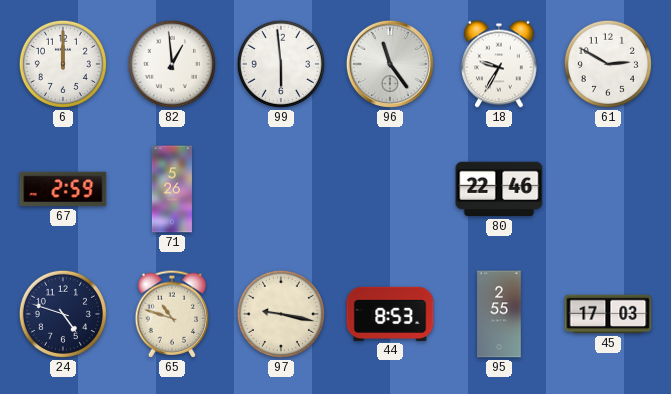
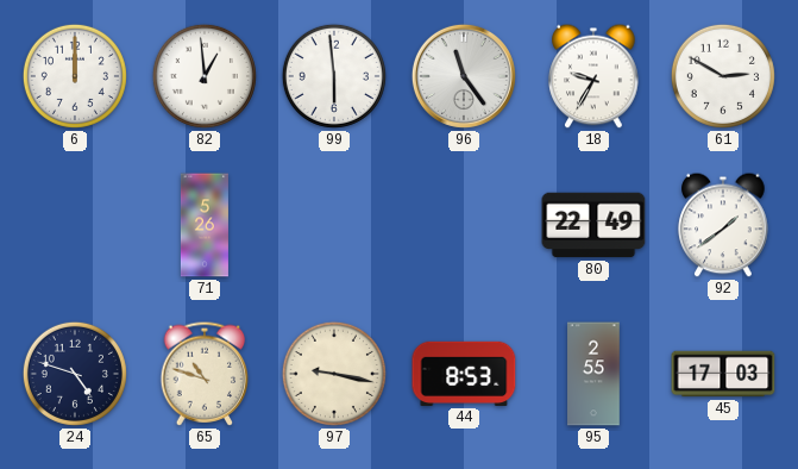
67: 2:59 -> none (63, 189)
80: 22:46 -> 22:49 (593, 225)
92: none -> 1:39 (723, 225)
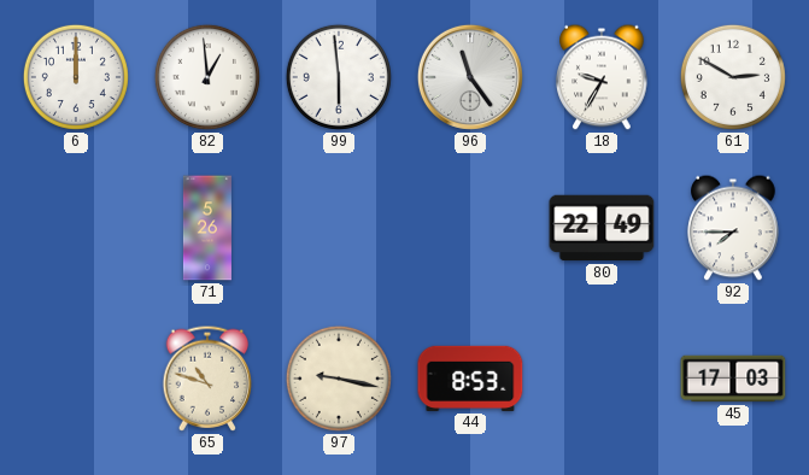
92: 1:39 -> 7:45 (733, 228)
24: 4:48 -> none (75, 374)
95: 2:55 -> none (593, 374)
